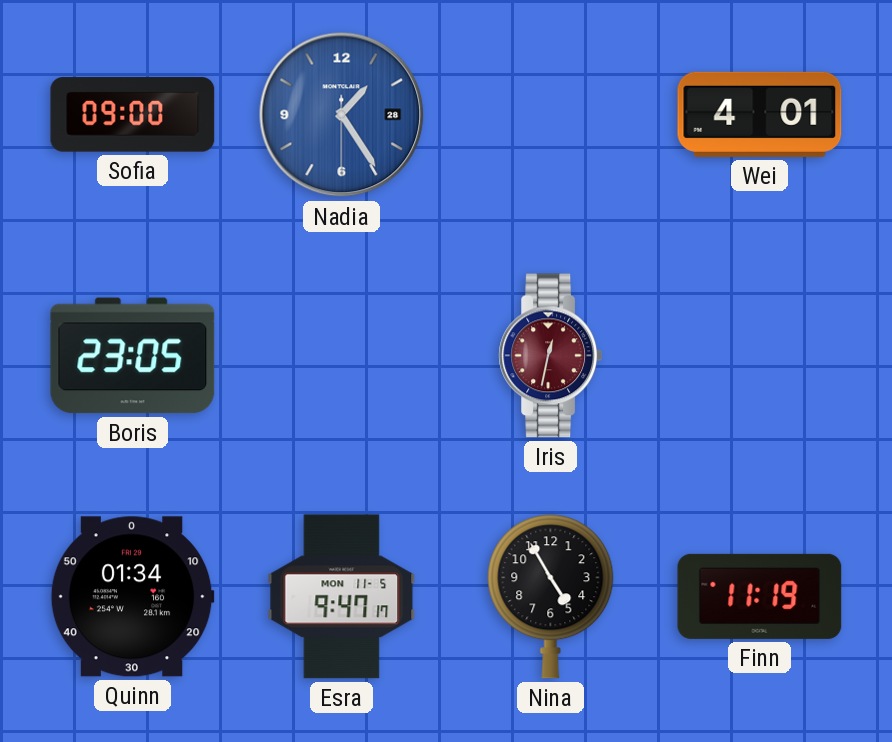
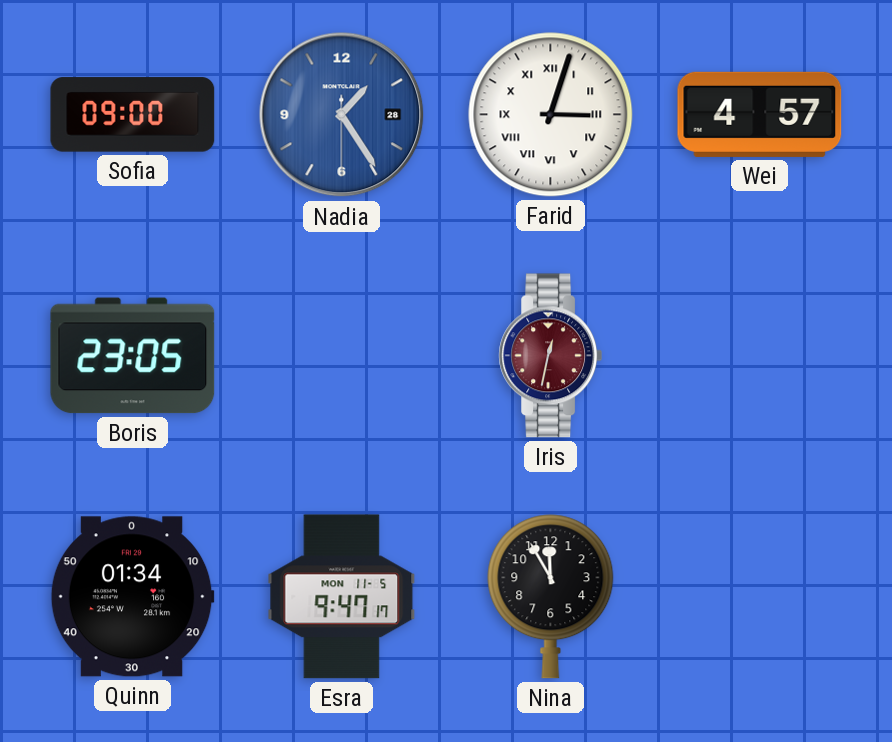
Farid: none -> 3:03 (551, 115)
Wei: 4:01 -> 4:57 (760, 114)
Nina: 4:55 -> 11:55 (551, 597)
Finn: 11:19 -> none (760, 596)
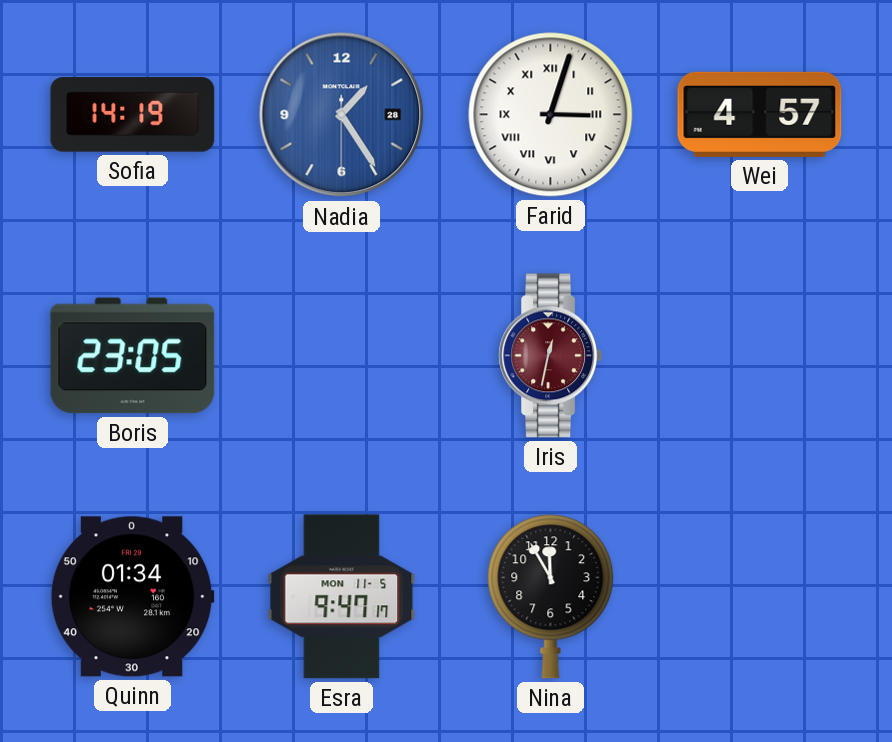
Sofia: 09:00 -> 14:19 (133, 115)
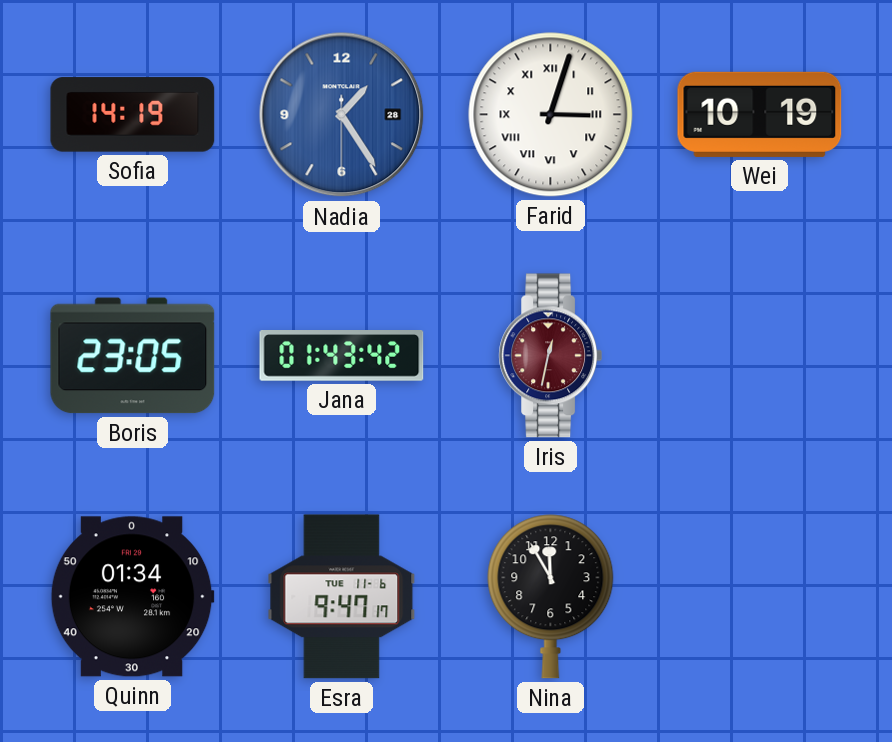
Wei: 4:57 -> 10:19 (760, 114)
Jana: none -> 01:43 (342, 356)
Esra date: MON 11-5 -> TUE 11-6 (342, 597)
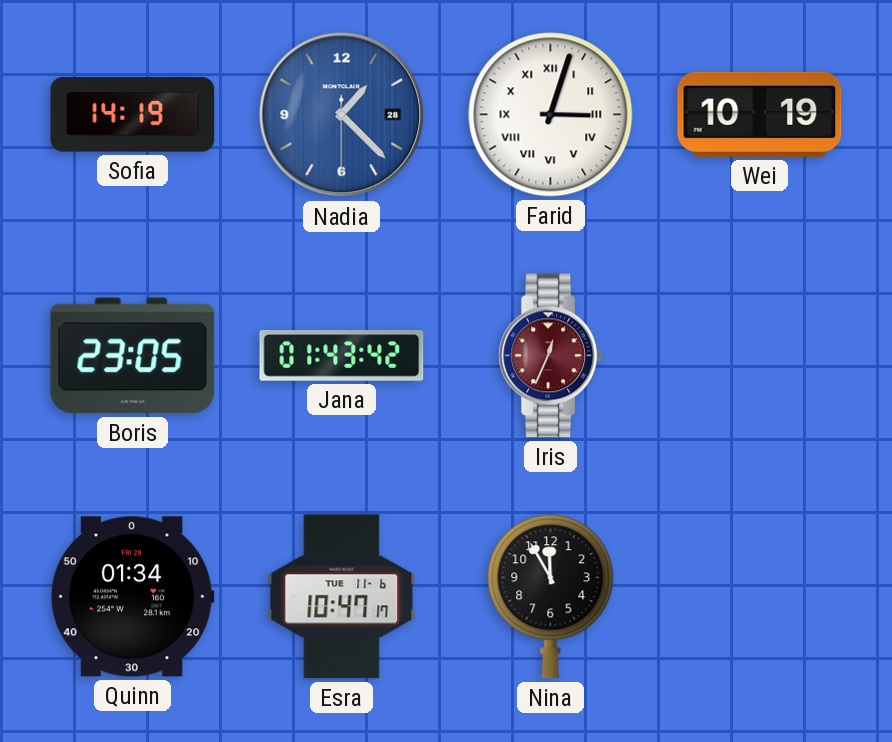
Nadia: 1:24 -> 1:22 (342, 115)
Iris: 12:32 -> 12:34 (550, 356)
Esra: 9:47 -> 10:47 (342, 597)
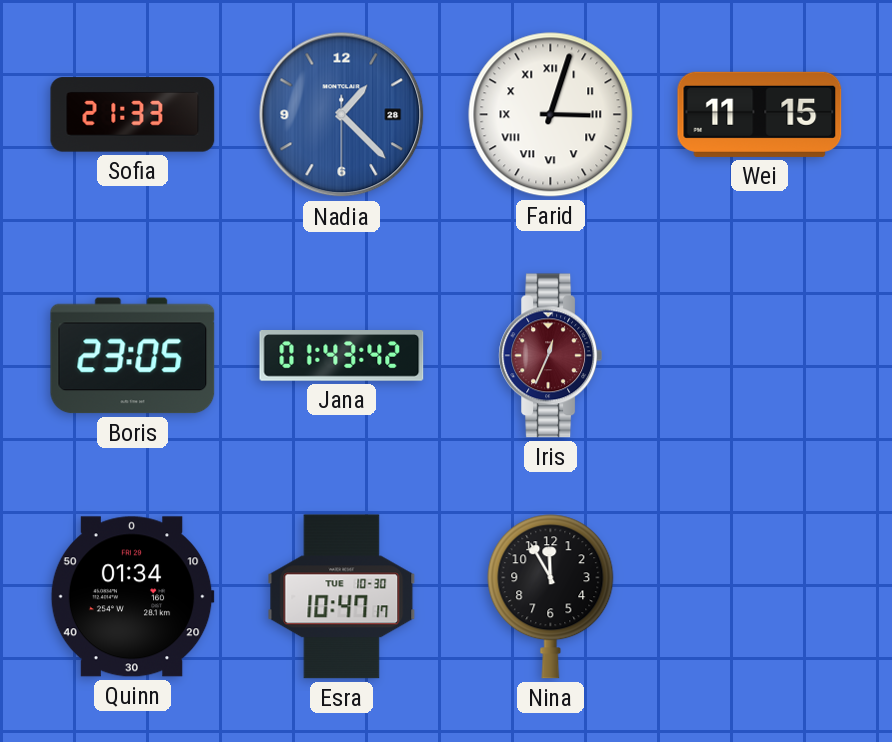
Sofia: 14:19 -> 21:33 (133, 115)
Wei: 10:19 -> 11:15 (760, 114)
Esra date: TUE 11-6 -> TUE 10-30 (342, 597)
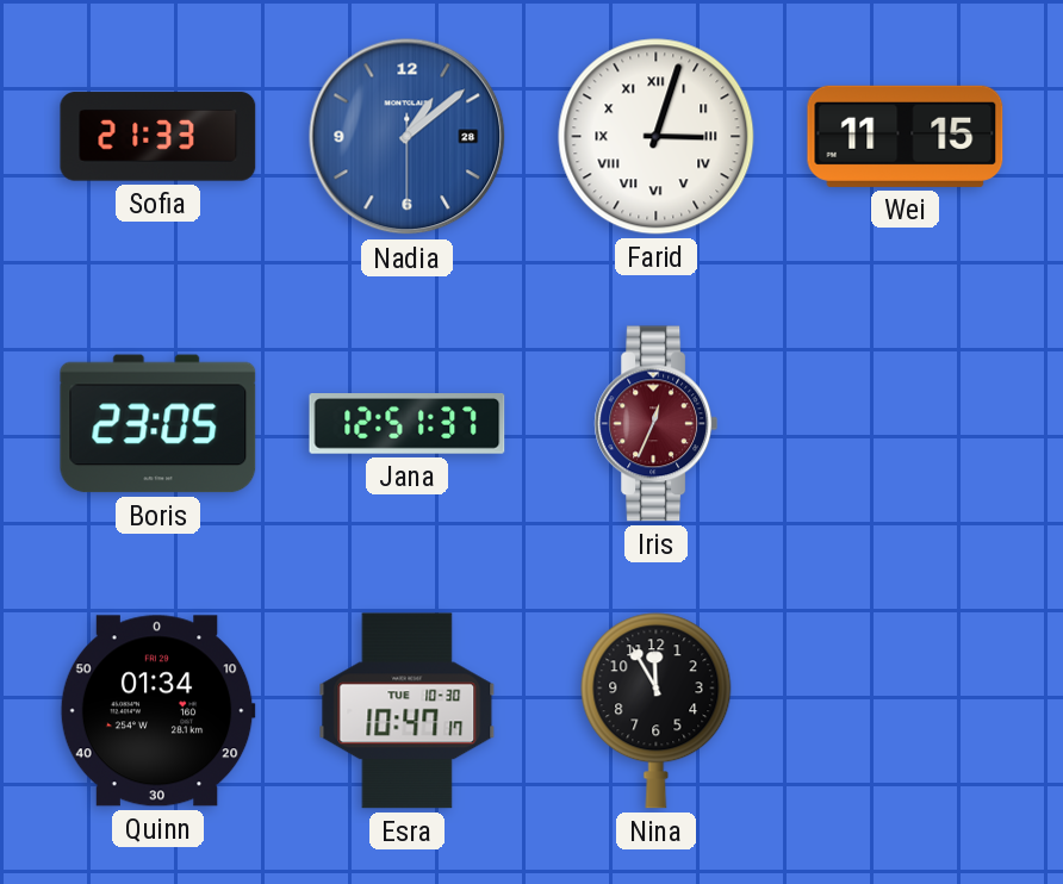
Nadia: 1:22 -> 1:08 (408, 137)
Jana: 01:43 -> 12:51 (408, 424)
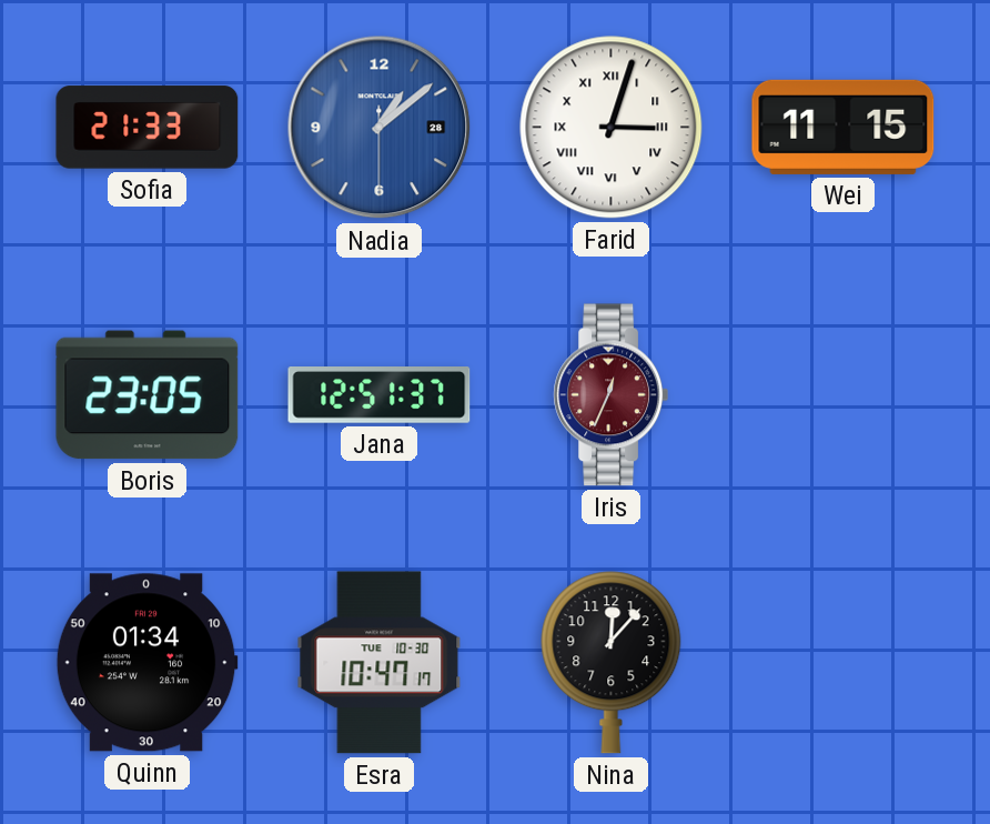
Nina: 11:55 -> 12:07 (612, 663)
